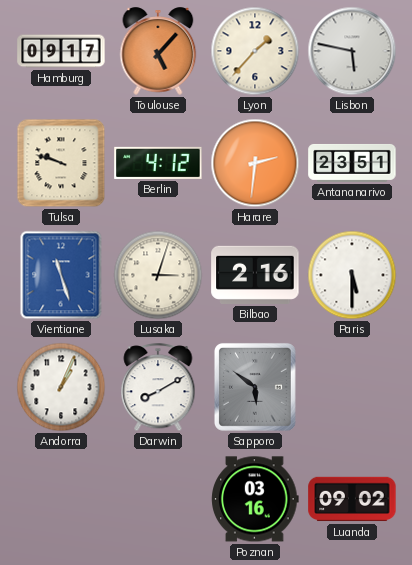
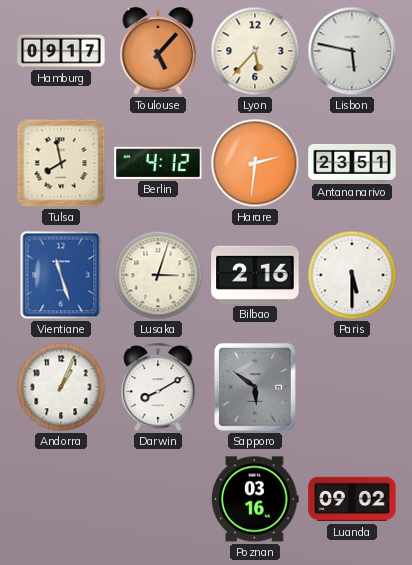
Lyon: 1:37 -> 5:37 (255, 51)
Tulsa: 9:48 -> 7:58 (61, 163)
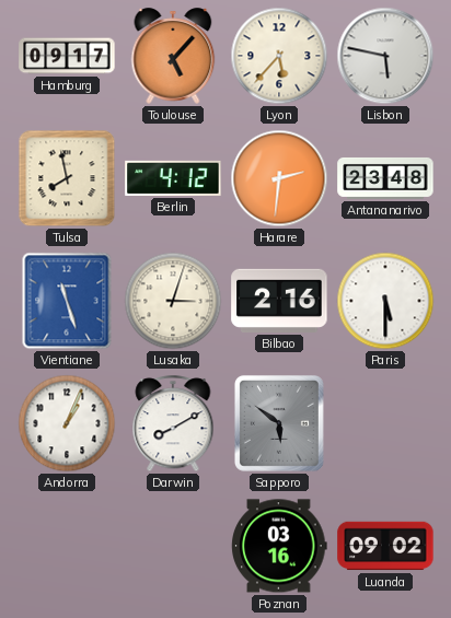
Antananarivo: 23:51 -> 23:48 (385, 178)
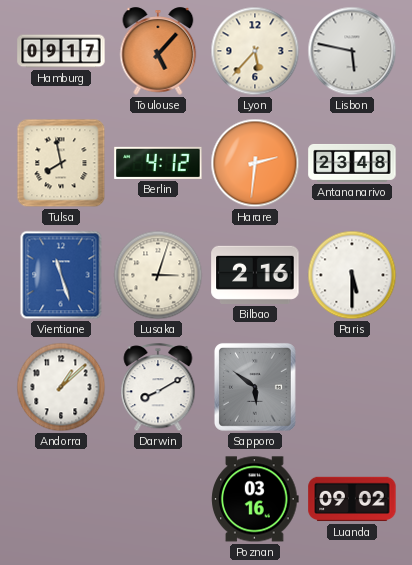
Andorra: 1:04 -> 1:08 (61, 387)
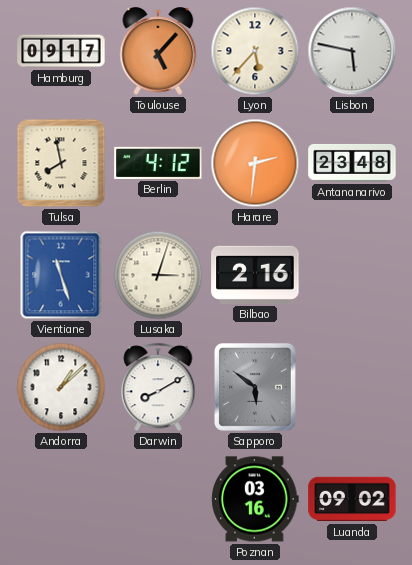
Paris: 5:30 -> none (352, 275)
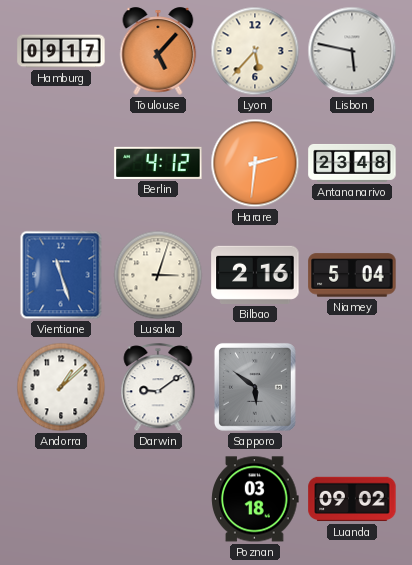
Tulsa: 7:58 -> none (61, 163)
Niamey: none -> 5:04 (352, 275)
Darwin: 8:10 -> 9:09 (158, 388)
Poznan: 03:16 -> 03:18 (255, 499)
